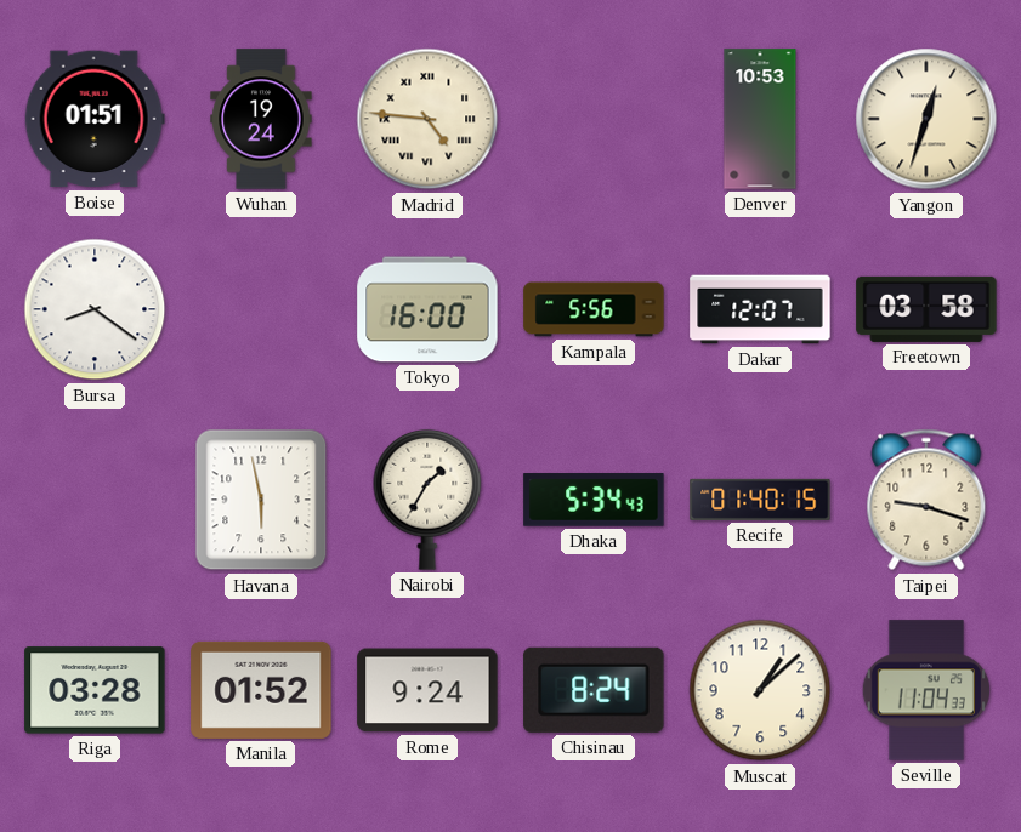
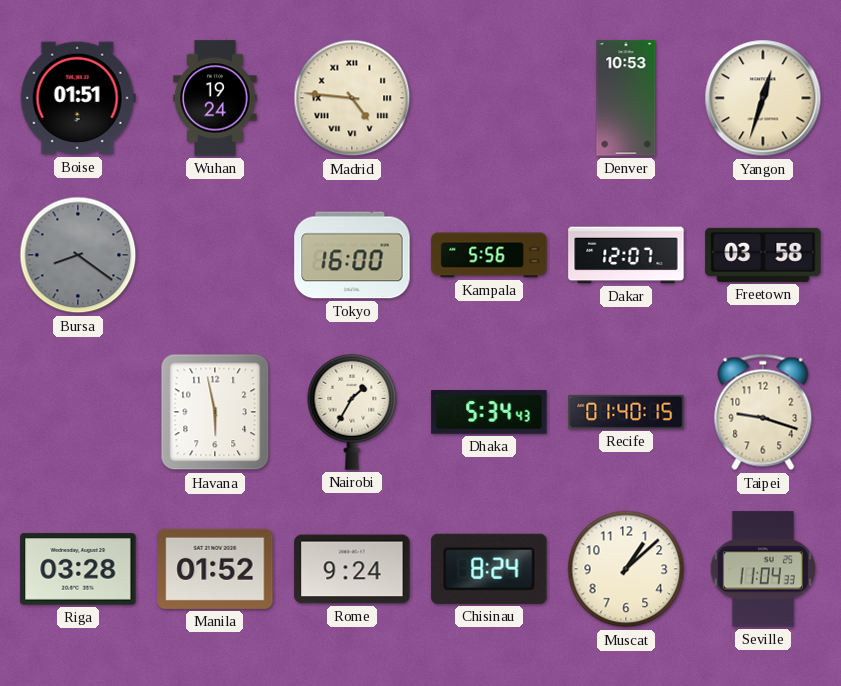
Bursa dial: white -> grey (78, 255)
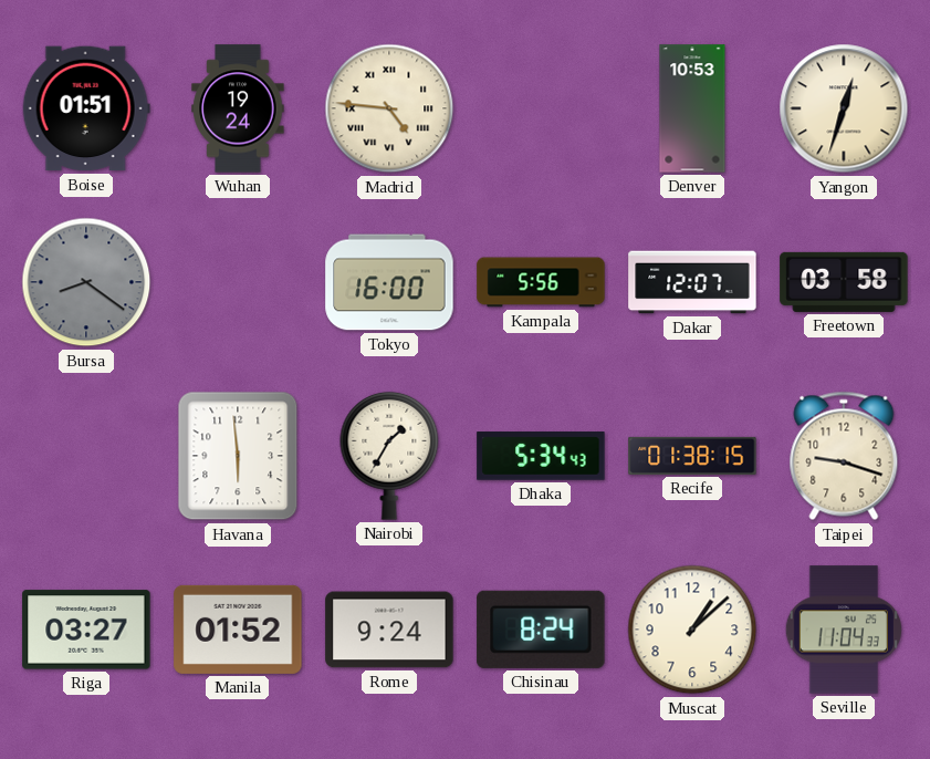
Havana: 5:58 -> 5:59 (238, 456)
Recife: 01:40 -> 01:38 (692, 456)
Riga: 03:28 -> 03:27 (86, 630)
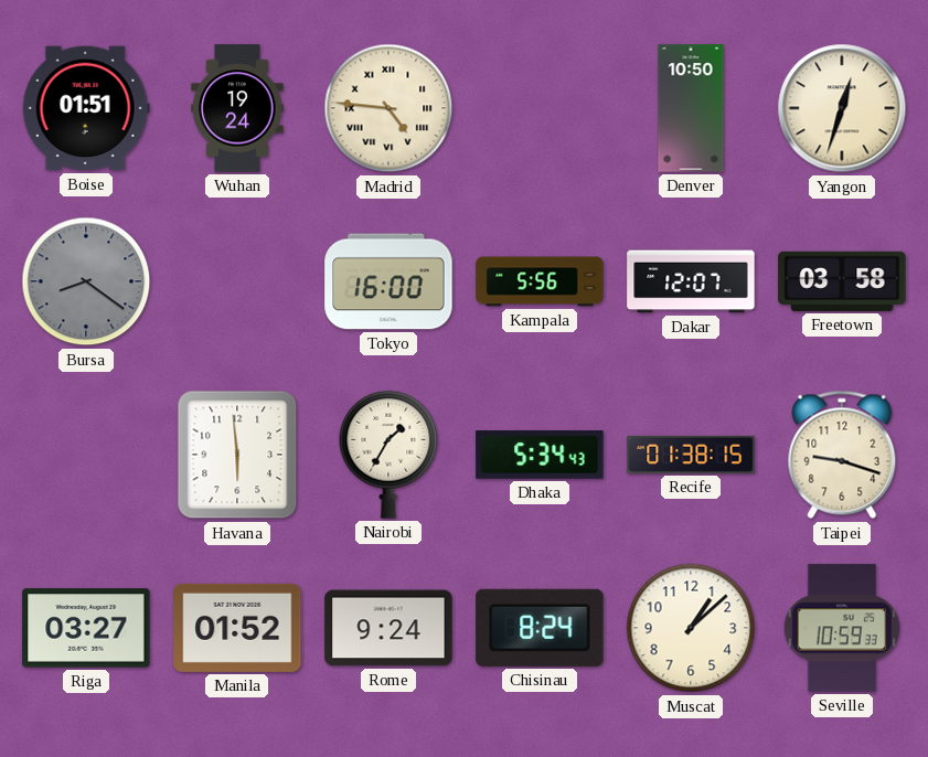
Denver: 10:53 -> 10:50 (691, 108)
Seville: 11:04 -> 10:59 (842, 628)
